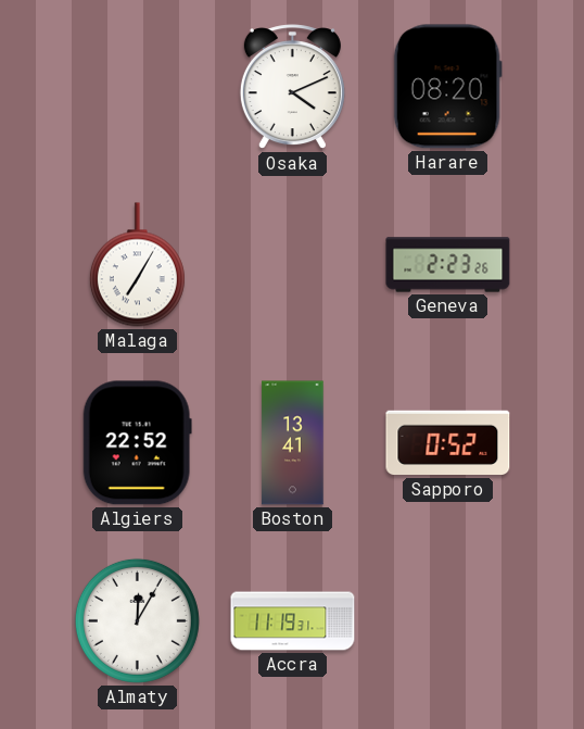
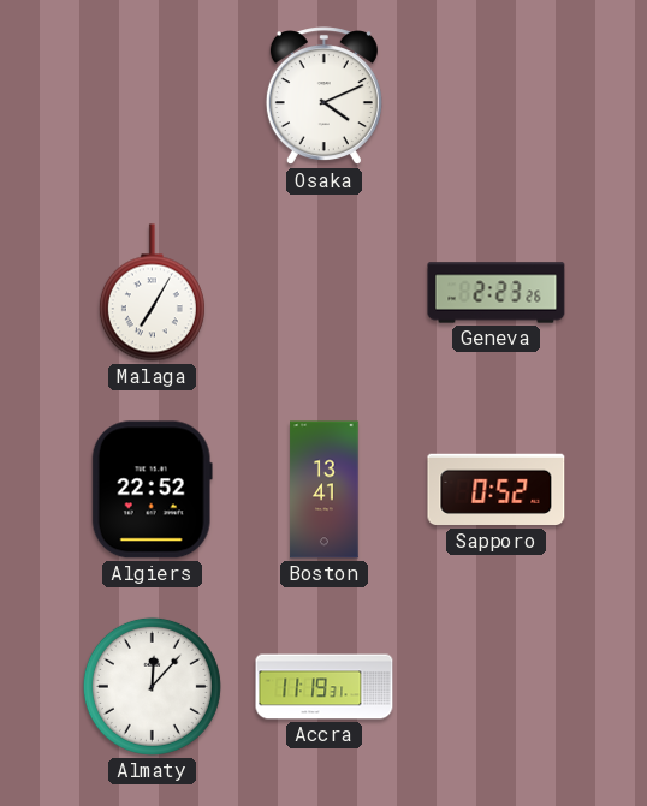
Harare: 08:20 -> none (447, 87)
Almaty: 12:05 -> 12:07 (152, 686)
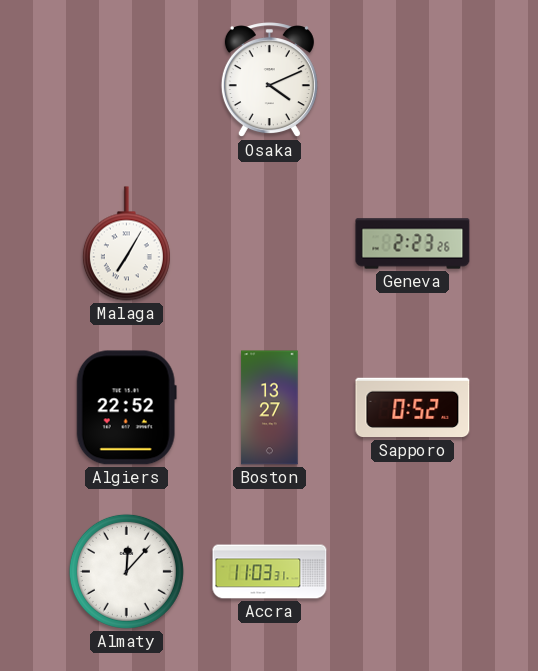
Boston: 13:41 -> 13:27 (270, 408)
Accra: 11:19 -> 11:03 (270, 572)
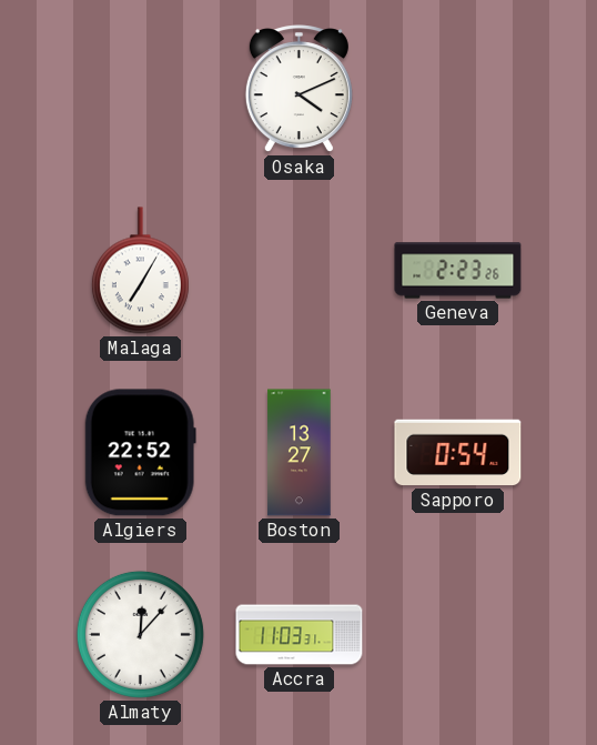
Sapporo: 0:52 -> 0:54 (458, 453)
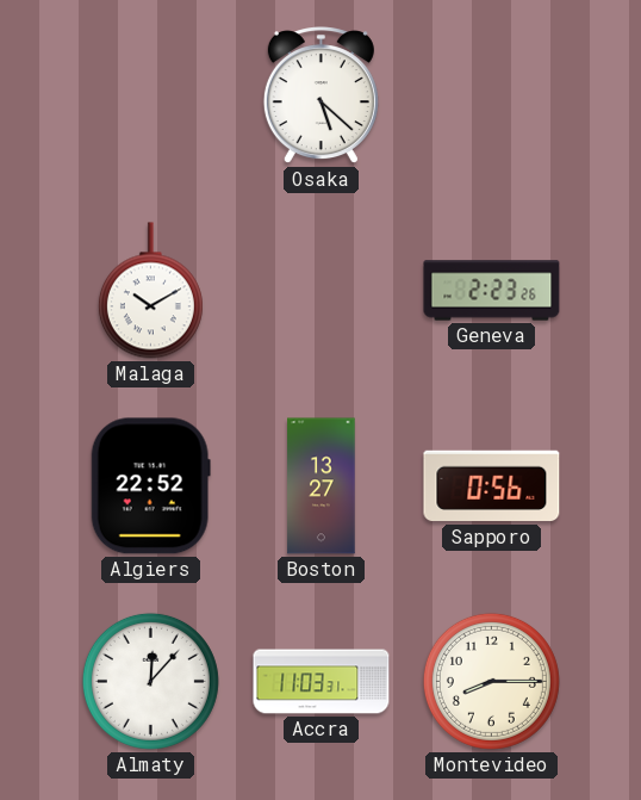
Osaka: 4:11 -> 5:22 (320, 97)
Malaga: 7:05 -> 10:10 (150, 291)
Sapporo: 0:54 -> 0:56 (492, 486)
Montevideo: none -> 8:15 (491, 681)
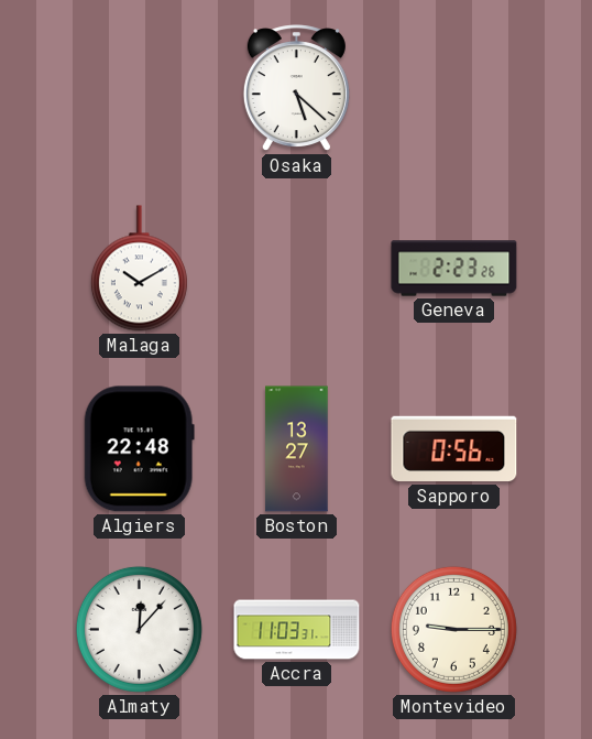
Algiers: 22:52 -> 22:48 (139, 449)
Montevideo: 8:15 -> 9:15 (453, 629)
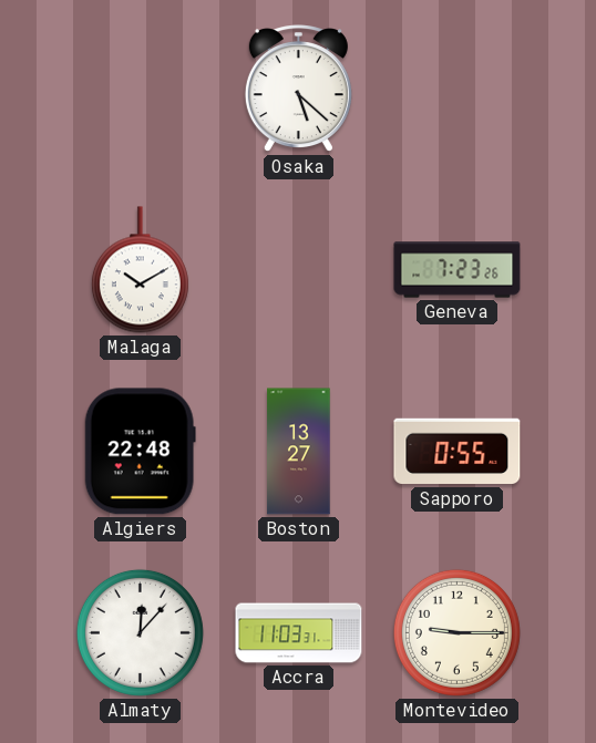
Geneva: 2:23 -> 7:23 (458, 270)
Sapporo: 0:56 -> 0:55 (458, 452)
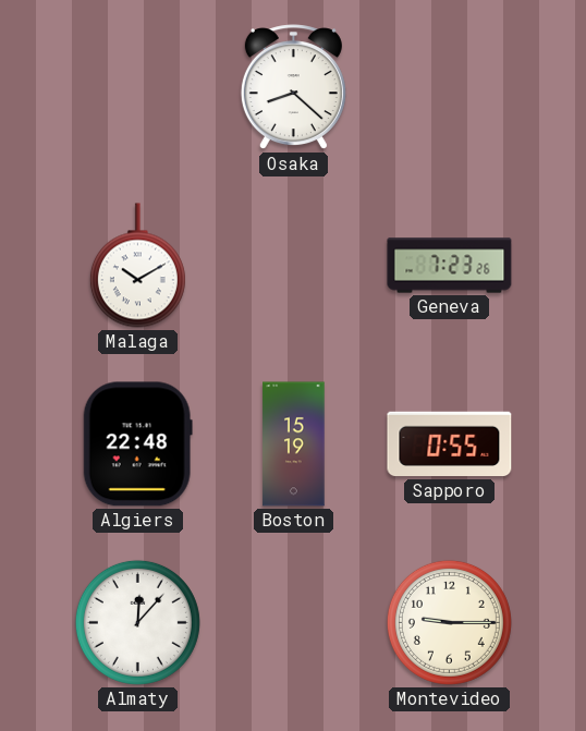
Osaka: 5:22 -> 8:22 (293, 88)
Boston: 13:27 -> 15:19 (294, 444)
Accra: 11:03 -> none (299, 633)
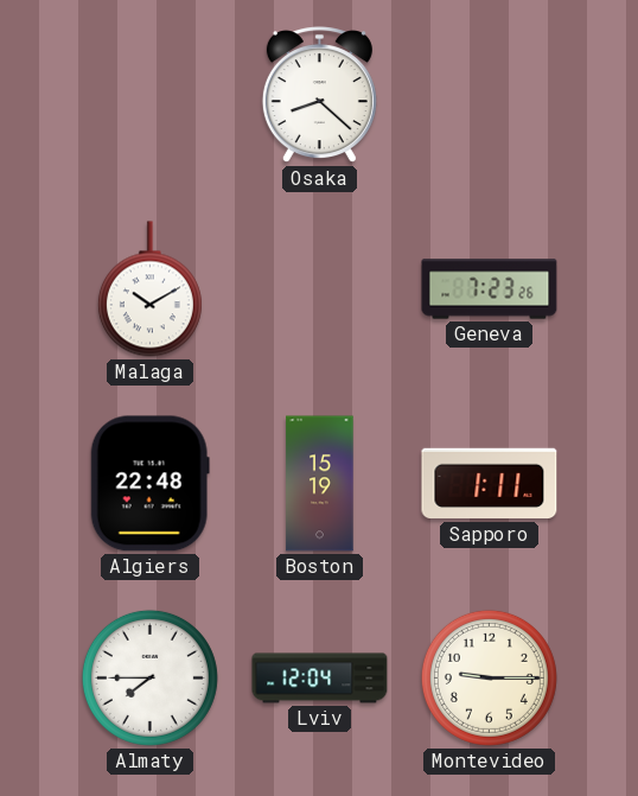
Sapporo: 0:55 -> 1:11 (490, 484)
Almaty: 12:07 -> 7:45 (149, 677)
Lviv: none -> 12:04 (320, 679)
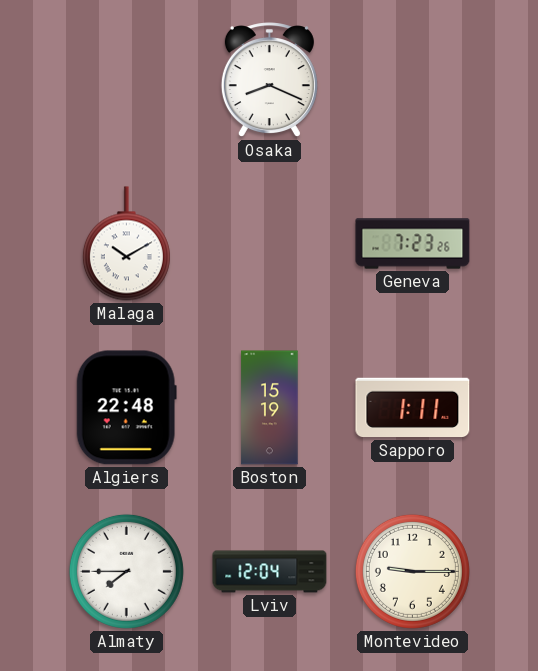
Osaka: 8:22 -> 8:19 (269, 81)
